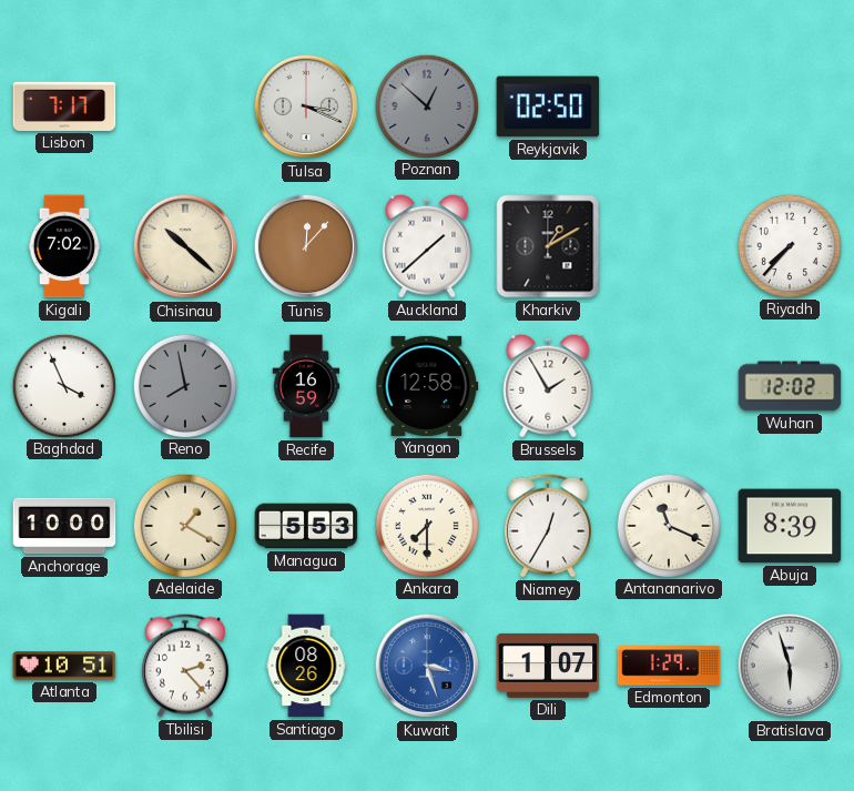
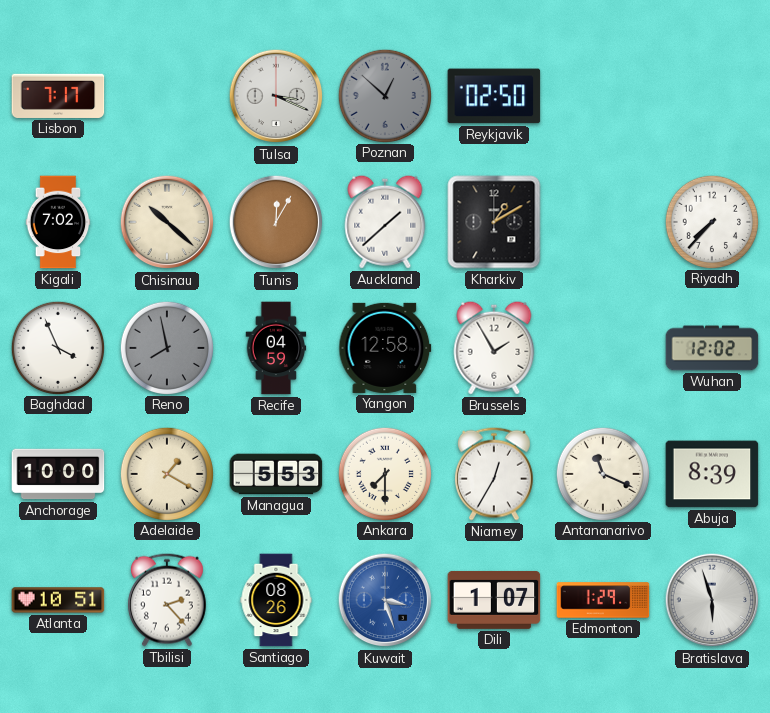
Tunis: 12:07 -> 12:05 (276, 222)
Recife: 16:59 -> 04:59 (276, 348)
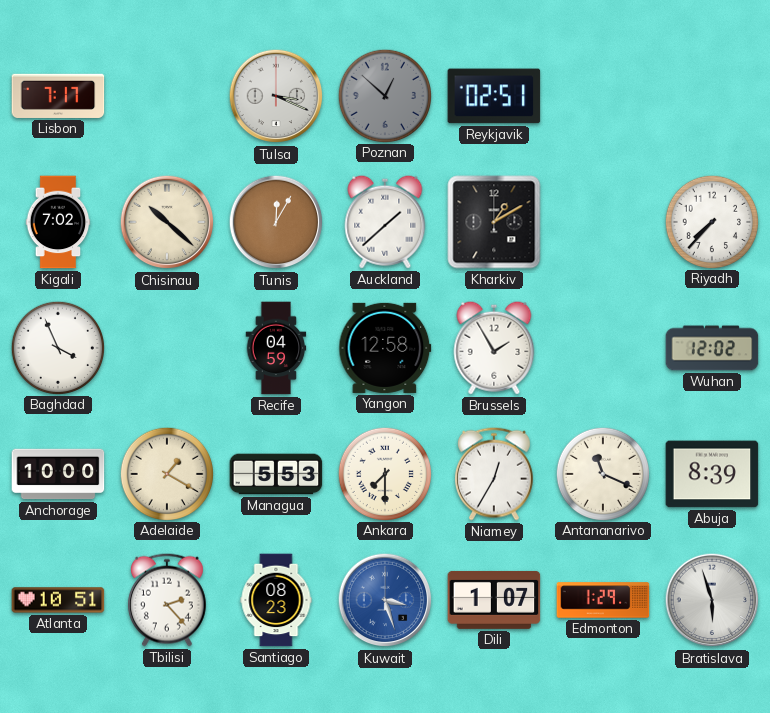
Reykjavik: 02:50 -> 02:51 (494, 96)
Reno: 7:58 -> none (166, 347)
Santiago: 08:26 -> 08:23 (276, 600)
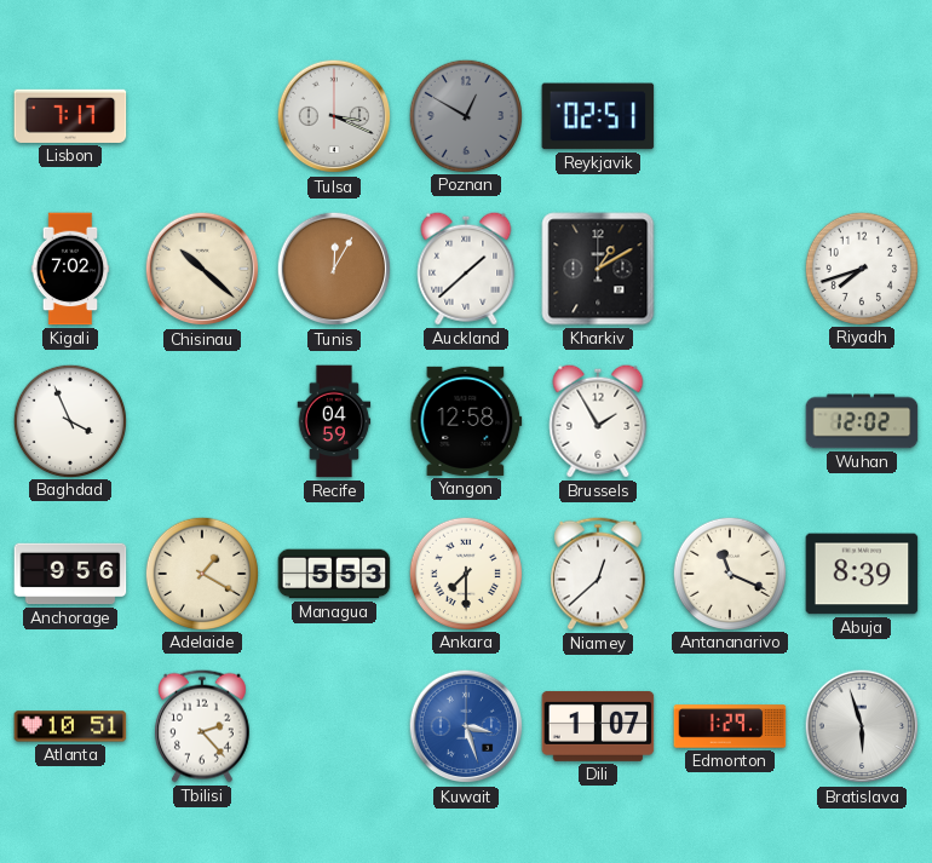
Poznan: 12:52 -> 12:50 (465, 115)
Riyadh: 7:37 -> 7:42 (861, 267)
Anchorage: 10:00 -> 9:56 (70, 574)
Niamey: 12:35 -> 12:38 (598, 574)
Santiago: 08:23 -> none (276, 600)
